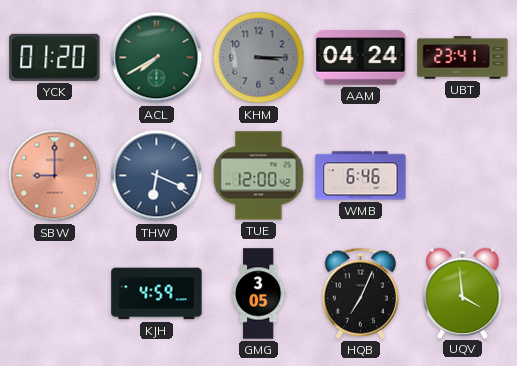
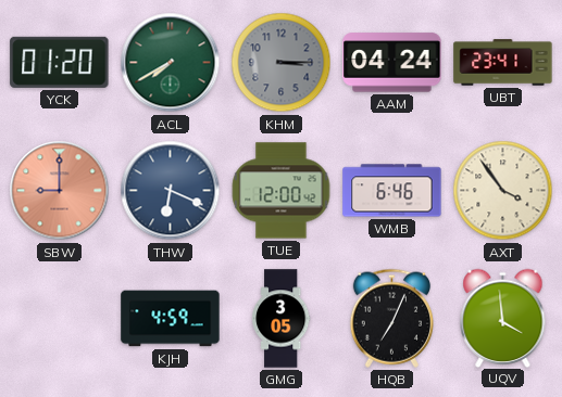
AXT: none -> 3:54 (503, 191)
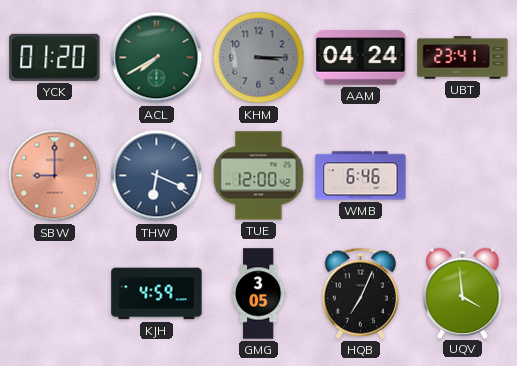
AXT: 3:54 -> none (503, 191)
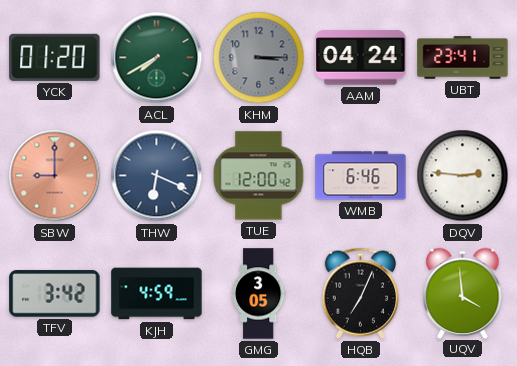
DQV: none -> 2:46 (463, 176)
TFV: none -> 3:42 (55, 294)
